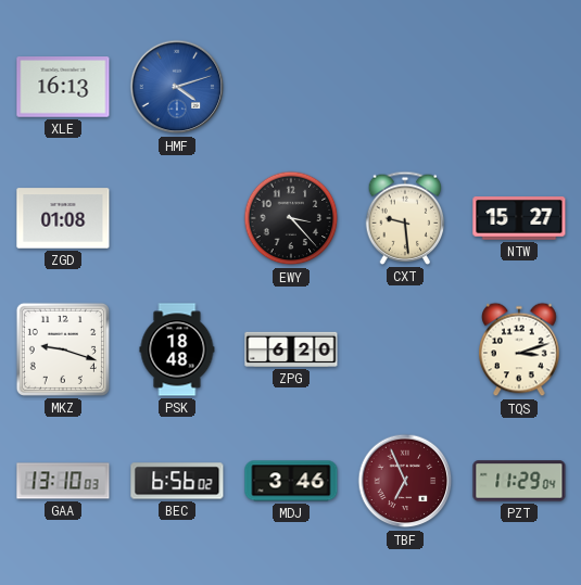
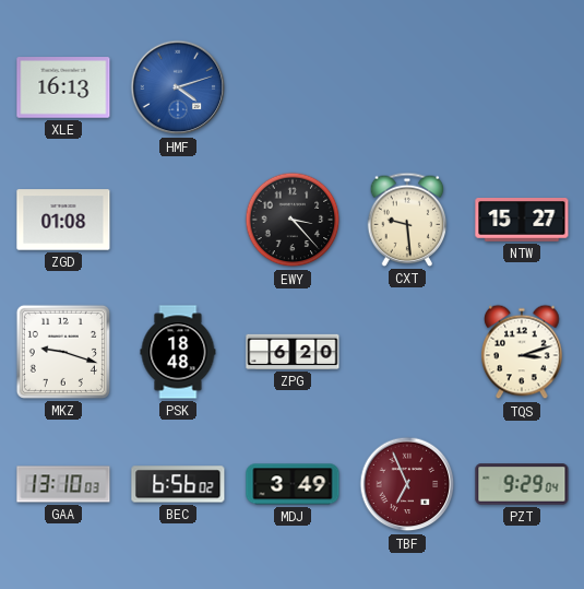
MDJ: 3:46 -> 3:49 (293, 484)
PZT: 11:29 -> 9:29 (522, 484)
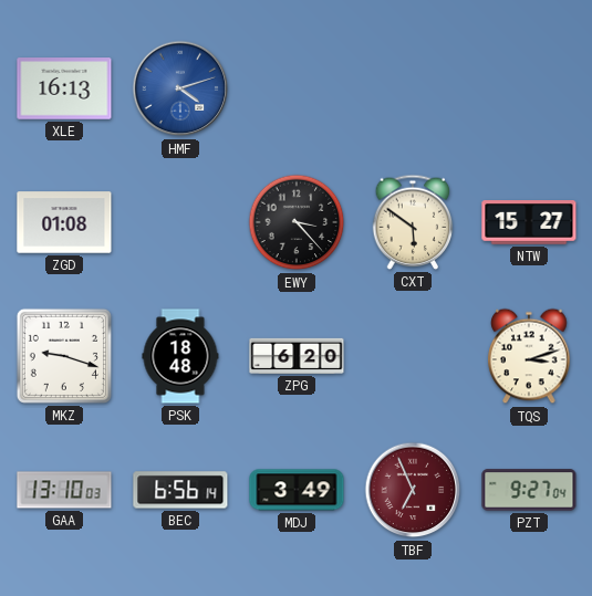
CXT: 9:29 -> 5:51 (413, 222)
BEC: 6:56:02 -> 6:56:14 (180, 490)
PZT: 9:29 -> 9:27 (529, 490)
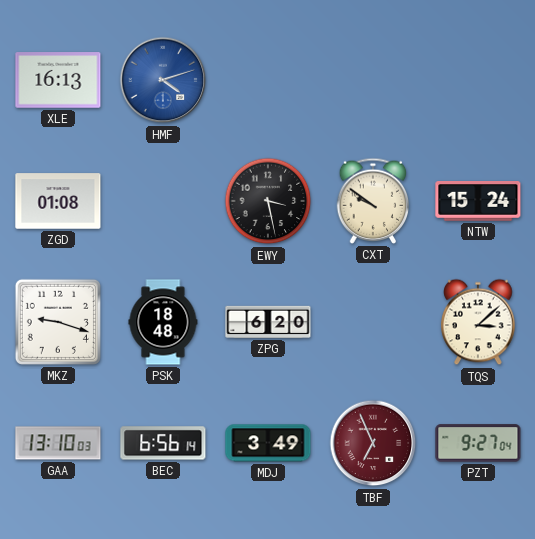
EWY: 3:23 -> 3:28 (268, 201)
CXT: 5:51 -> 9:51 (373, 201)
NTW: 15:27 -> 15:24 (478, 202)
TQS: 3:12 -> 3:08 (478, 322)
